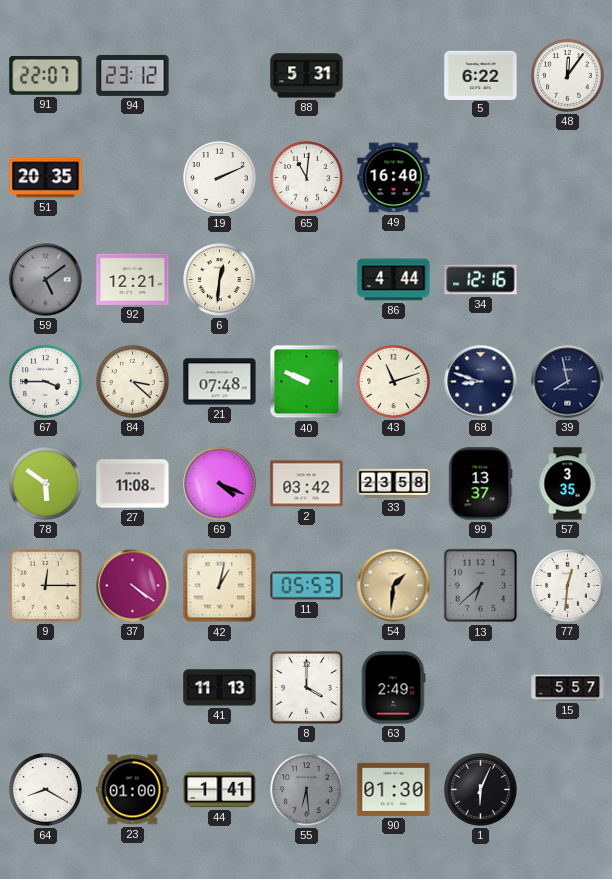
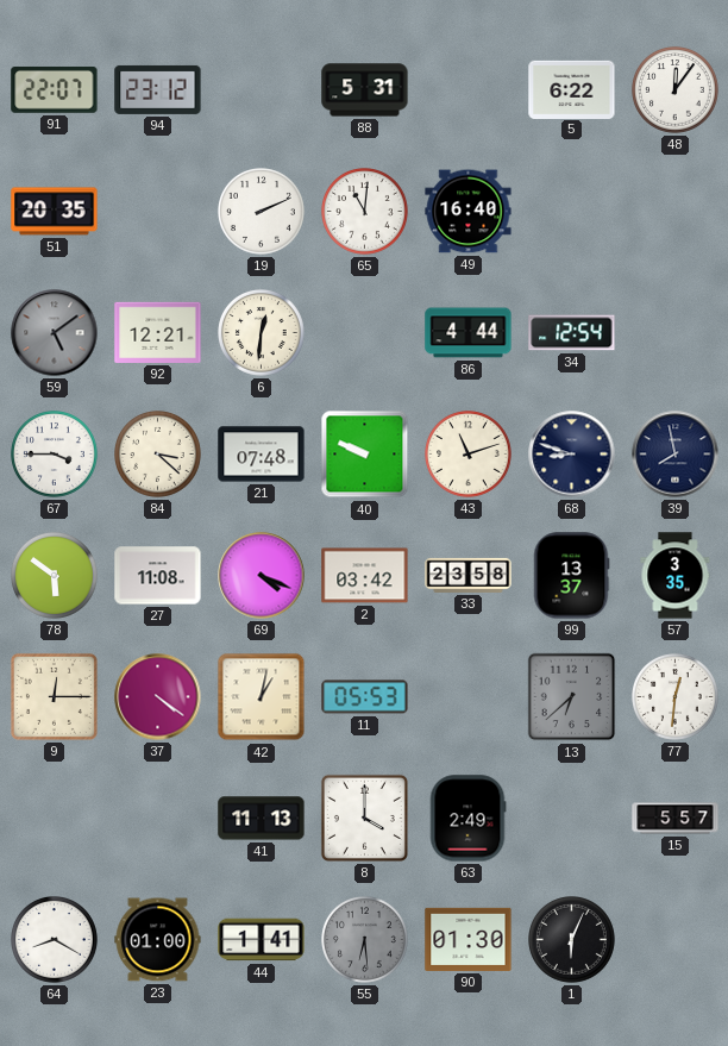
34: 12:16 -> 12:54 (572, 333)
54: 1:31 -> none (394, 586)
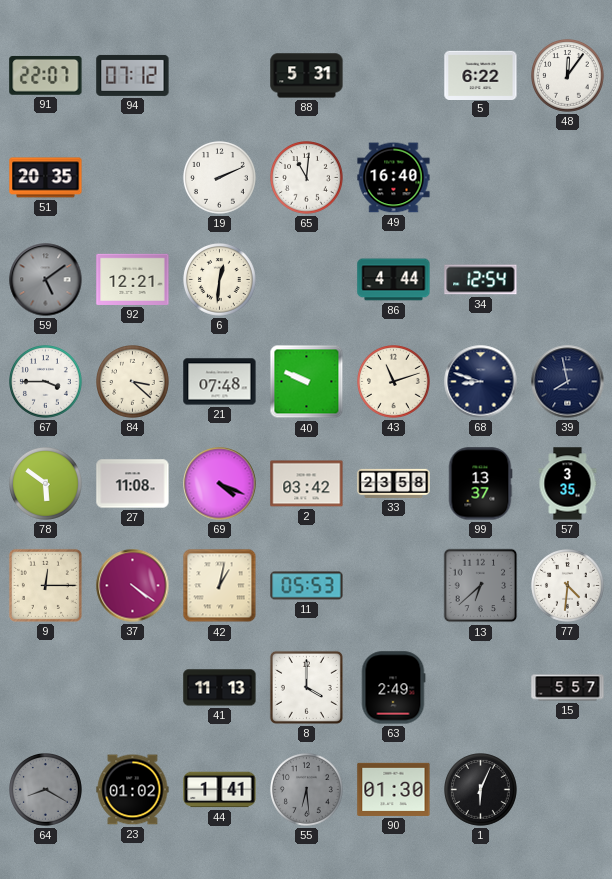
94: 23:12 -> 07:12 (133, 75)
77: 12:31 -> 4:31 (568, 586)
64 dial: white -> grey (46, 790)
23: 01:00 -> 01:02 (133, 790)
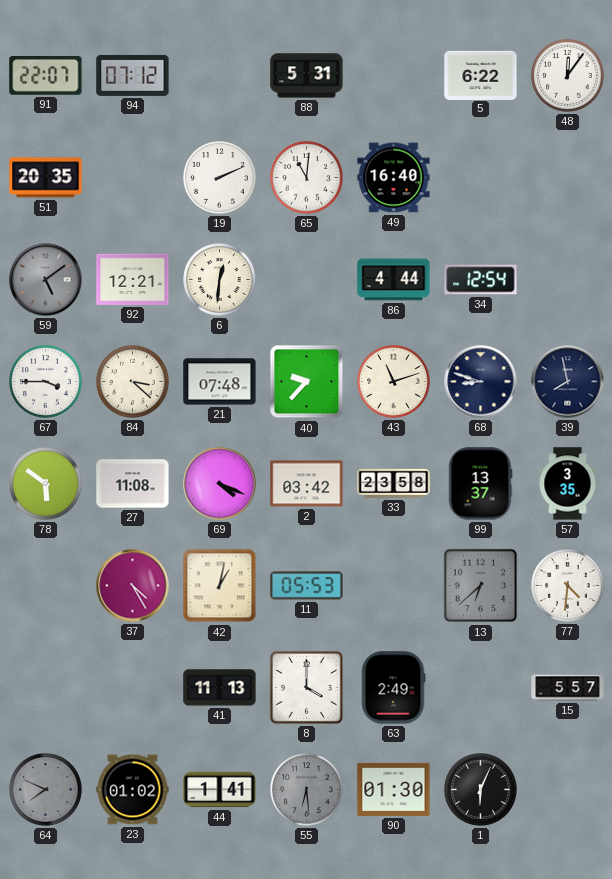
40: 9:49 -> 9:37 (307, 382)
9: 12:15 -> none (45, 585)
37: 4:21 -> 4:25 (133, 586)
64: 8:20 -> 7:49 (46, 790)
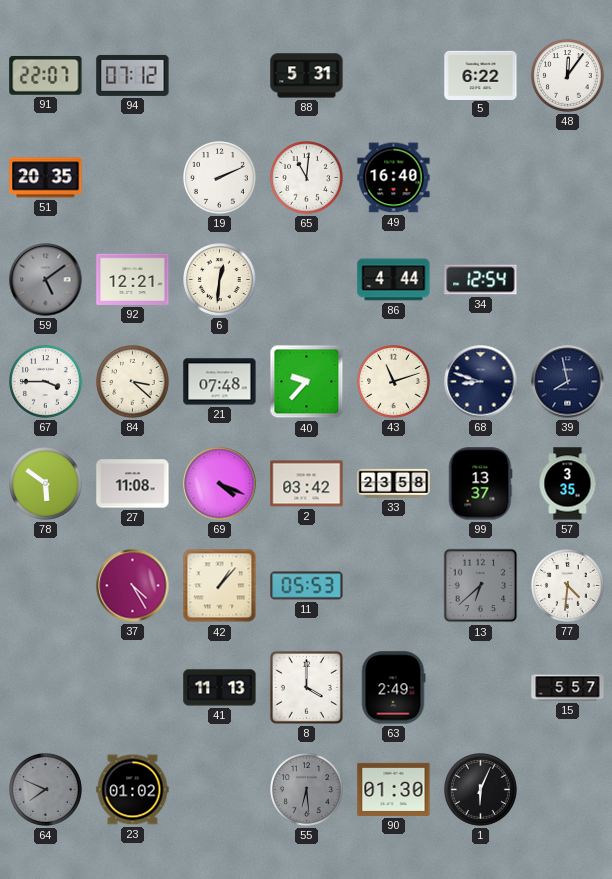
42: 1:02 -> 1:07 (220, 586)
44: 1:41 -> none (220, 790)
